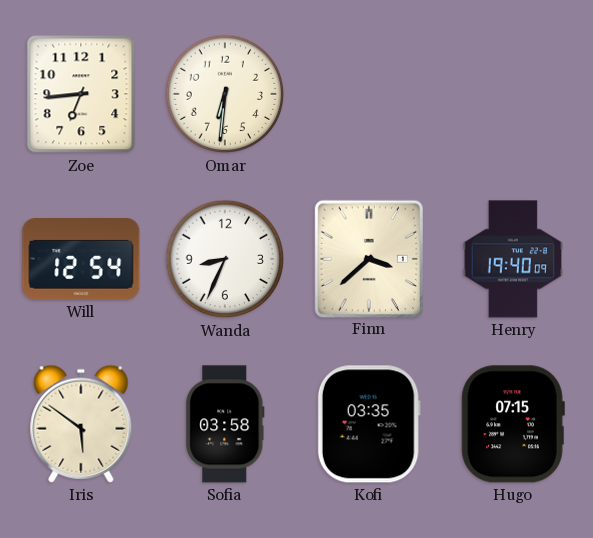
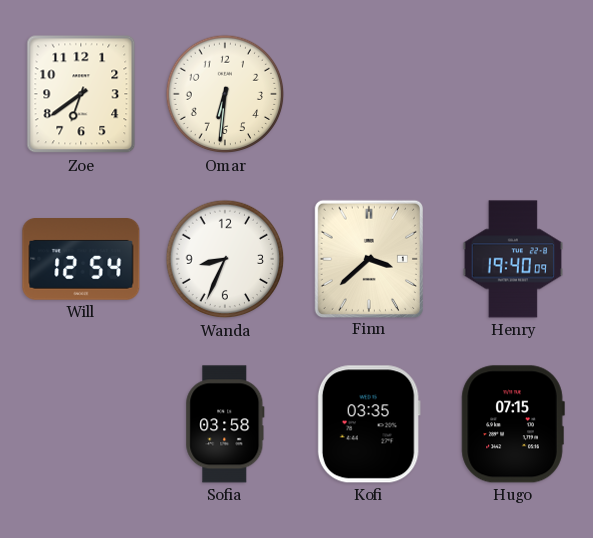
Zoe: 6:44 -> 6:39 (81, 94)
Iris: 5:51 -> none (81, 424)
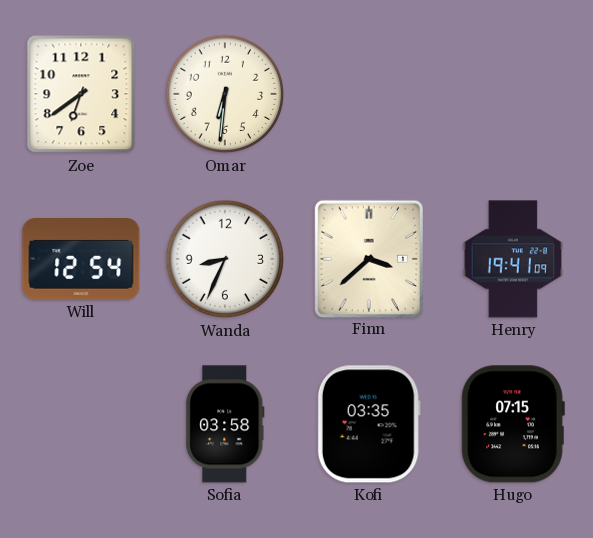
Henry: 19:40 -> 19:41 (512, 259)
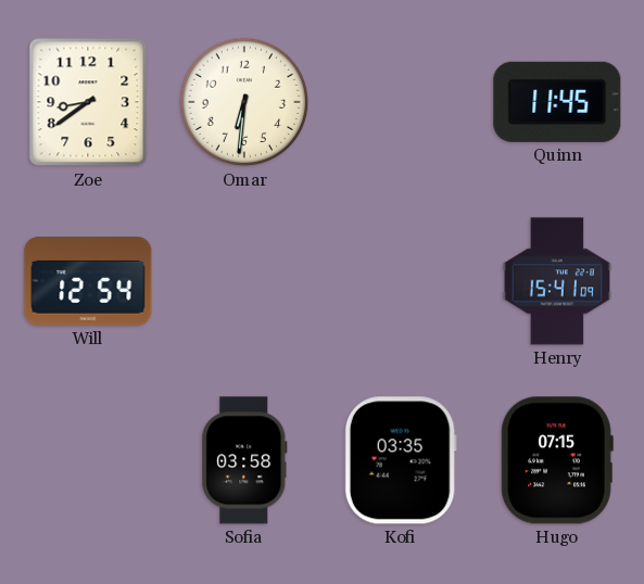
Zoe: 6:39 -> 8:39 (88, 102)
Quinn: none -> 11:45 (557, 102)
Wanda: 8:34 -> none (225, 259)
Finn: 3:38 -> none (369, 258)
Henry: 19:41 -> 15:41 (556, 281)
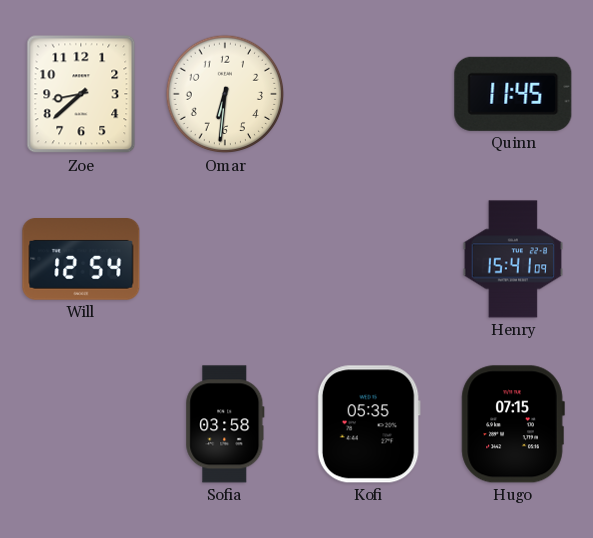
Zoe: 8:39 -> 8:38 (81, 94)
Kofi: 03:35 -> 05:35 (369, 424)
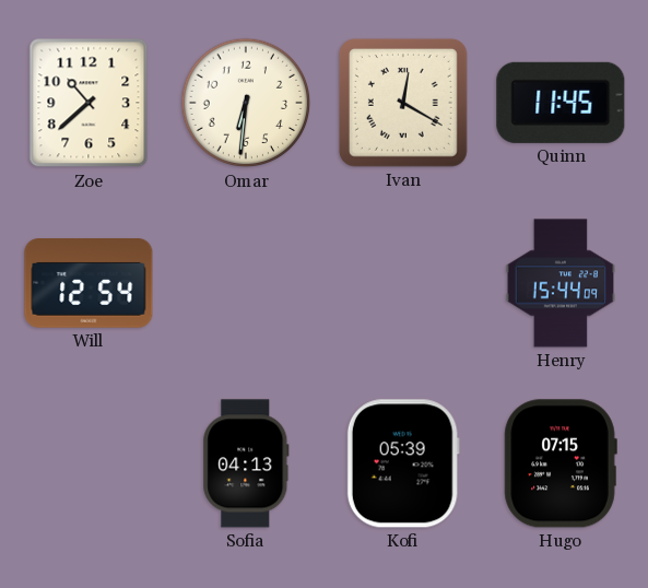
Zoe: 8:38 -> 10:38 (89, 103)
Ivan: none -> 12:20 (403, 103)
Henry: 15:41 -> 15:44 (559, 283)
Sofia: 03:58 -> 04:13 (246, 463)
Kofi: 05:35 -> 05:39 (403, 463)
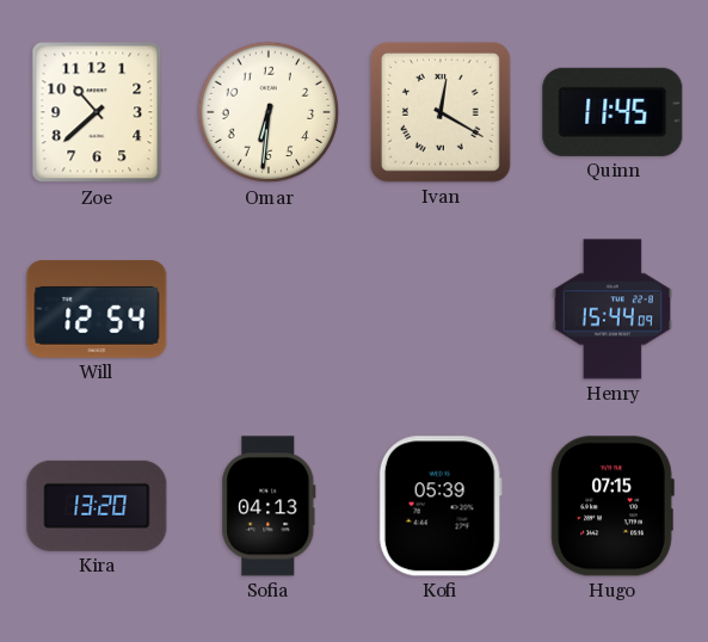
Kira: none -> 13:20 (97, 506)
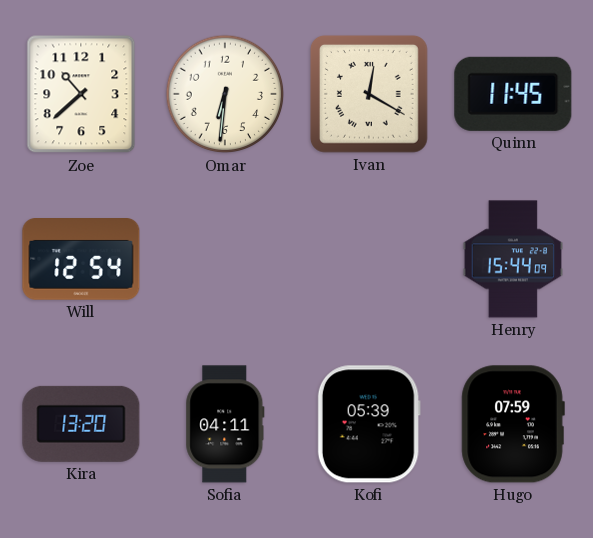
Sofia: 04:13 -> 04:11 (225, 424)
Hugo: 07:15 -> 07:59 (513, 424)
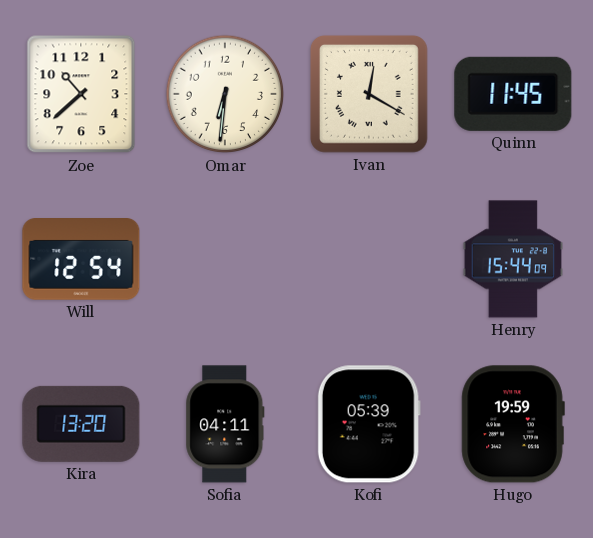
Hugo: 07:59 -> 19:59 (513, 424)
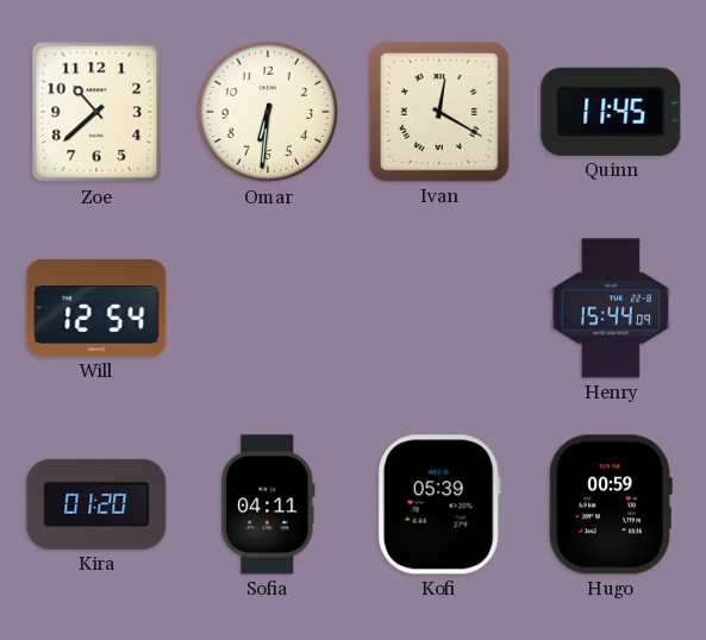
Kira: 13:20 -> 01:20 (96, 504)
Hugo: 19:59 -> 00:59 (611, 504)
